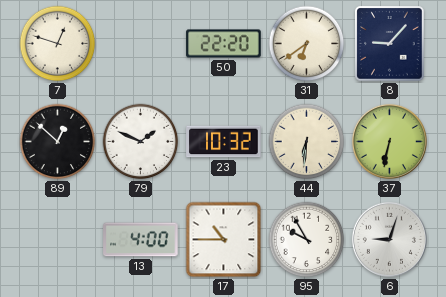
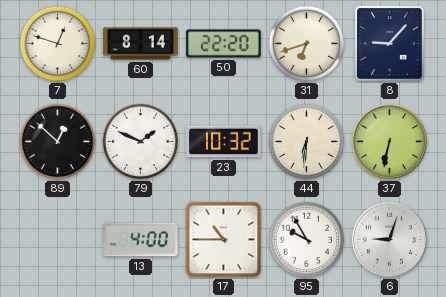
60: none -> 8:14 (141, 44)
31: 6:39 -> 6:42 (307, 44)
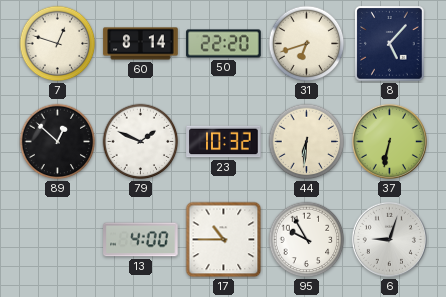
8: 9:07 -> 5:07 (390, 44)
